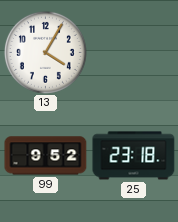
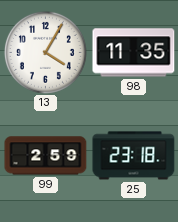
98: none -> 11:35 (134, 53)
99: 9:52 -> 2:59 (46, 156)
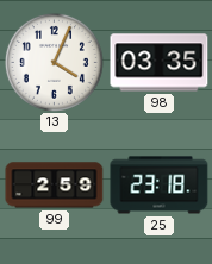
13: 4:05 -> 4:04 (54, 62)
98: 11:35 -> 03:35 (160, 63)
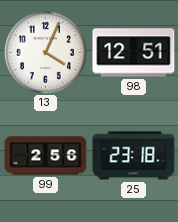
98: 03:35 -> 12:51 (134, 53)
99: 2:59 -> 2:56 (46, 156)
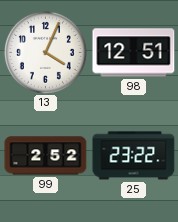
99: 2:56 -> 2:52 (46, 156)
25: 23:18 -> 23:22 (134, 156)
